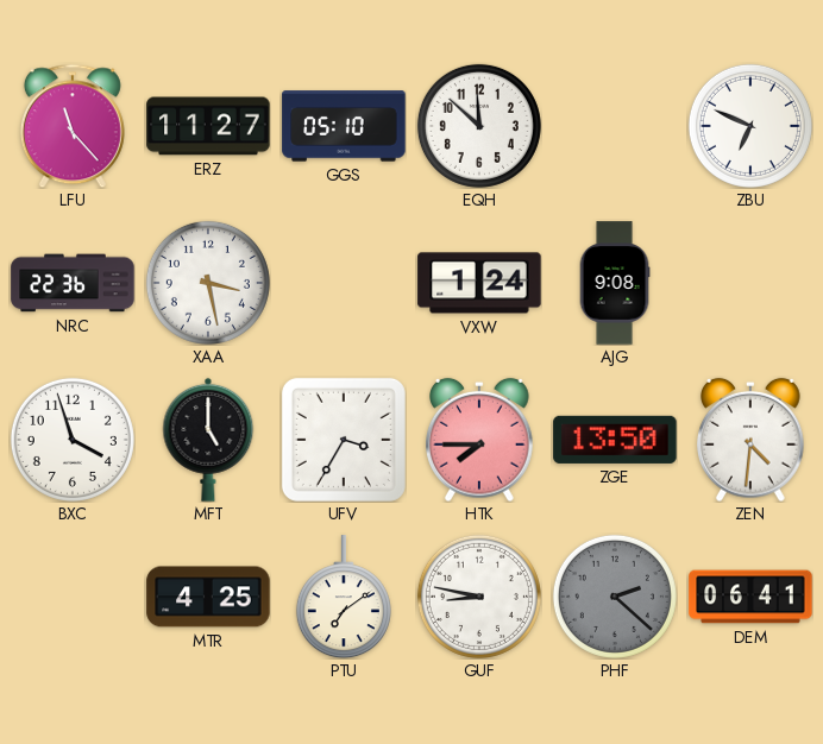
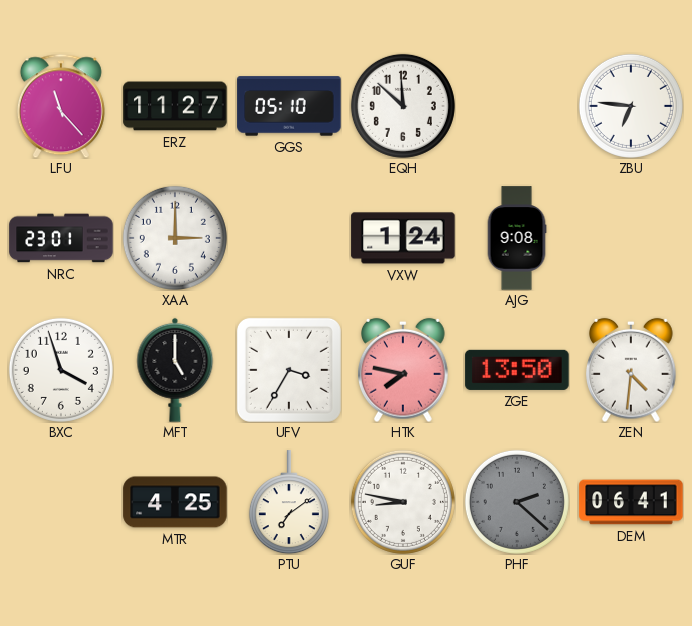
ZBU: 6:49 -> 6:46 (631, 106)
NRC: 22:36 -> 23:01 (61, 238)
XAA: 3:28 -> 3:00 (175, 238)
HTK: 7:45 -> 7:47 (404, 370)
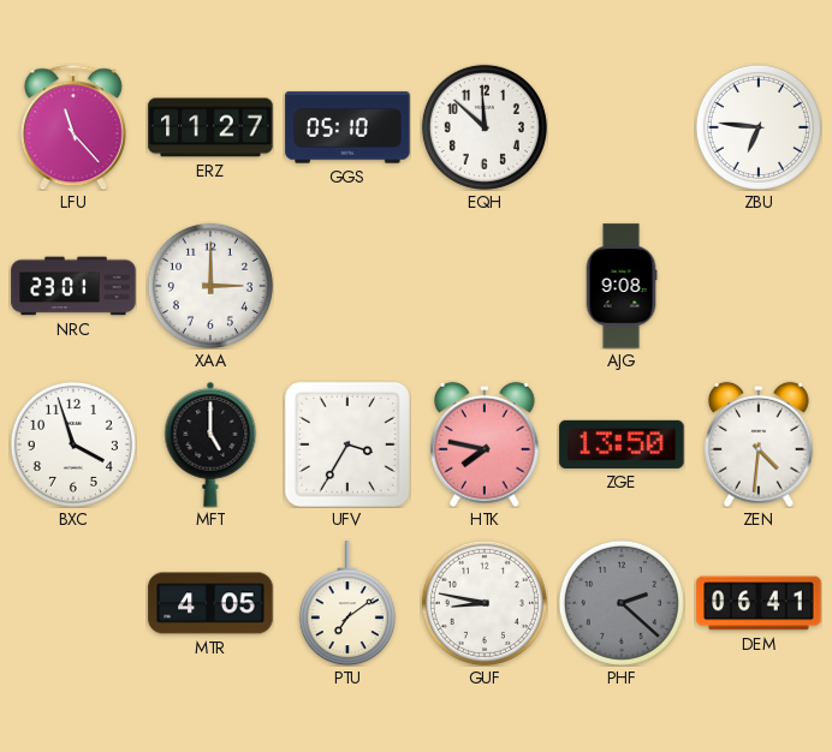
VXW: 1:24 -> none (403, 238)
MTR: 4:25 -> 4:05 (210, 603)
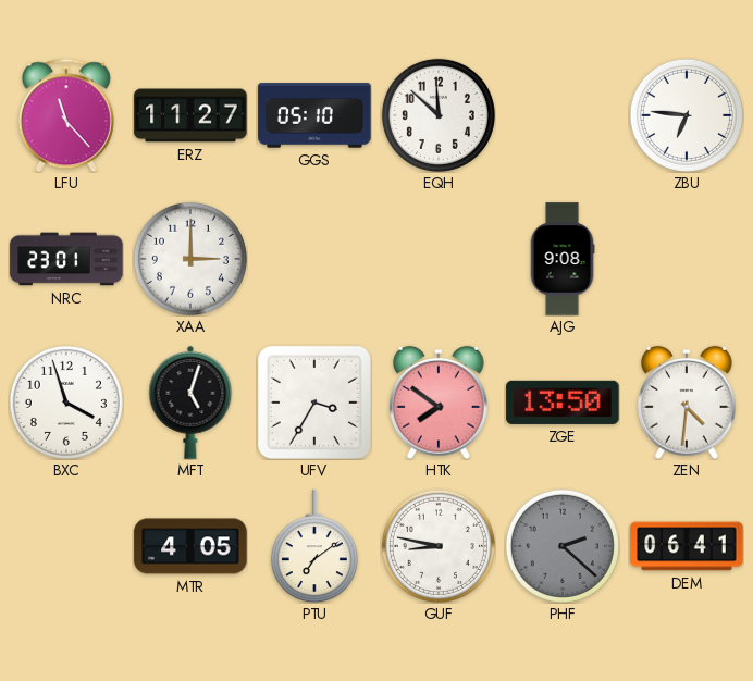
MFT: 5:00 -> 5:03 (190, 403)
HTK: 7:47 -> 7:51 (440, 403)
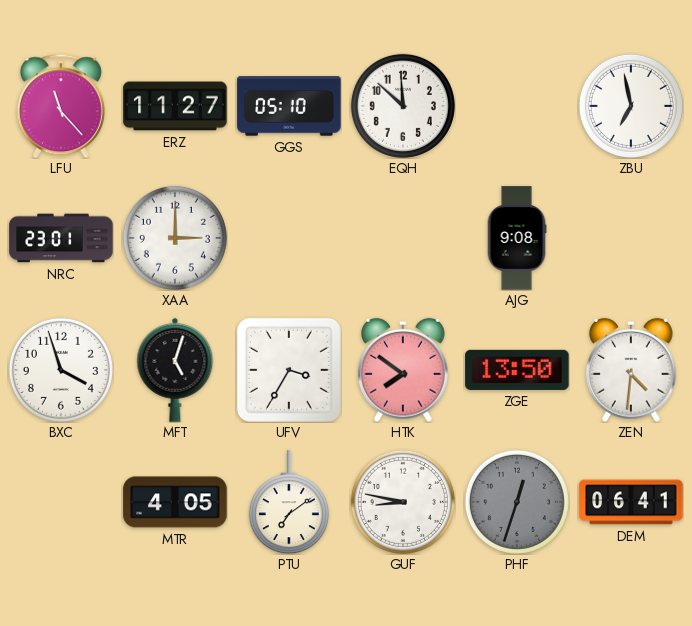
ZBU: 6:46 -> 6:58 (631, 106)
PHF: 2:22 -> 12:33 (517, 502)
